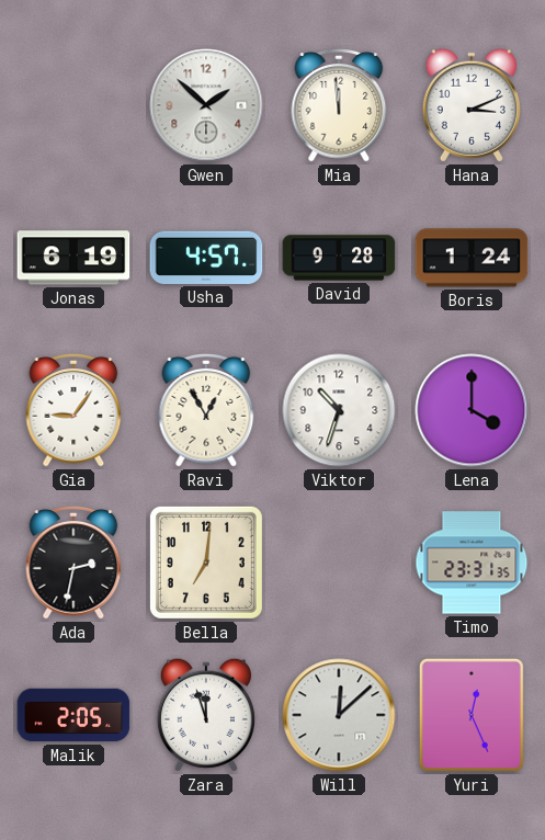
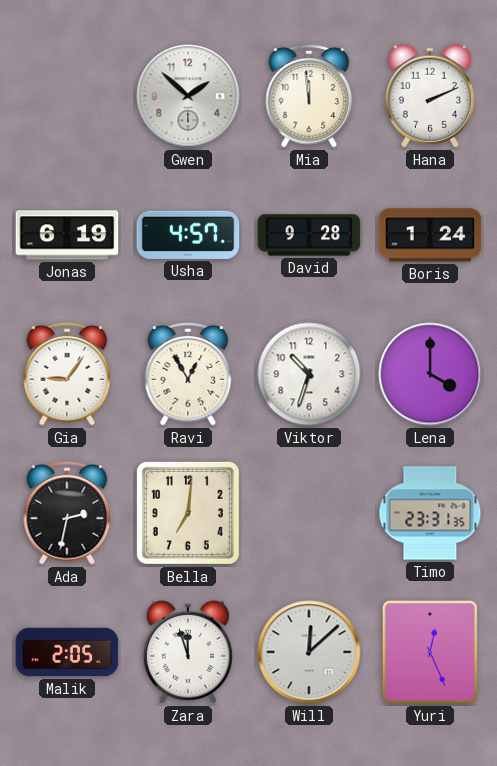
Hana: 3:11 -> 2:11 (430, 96)
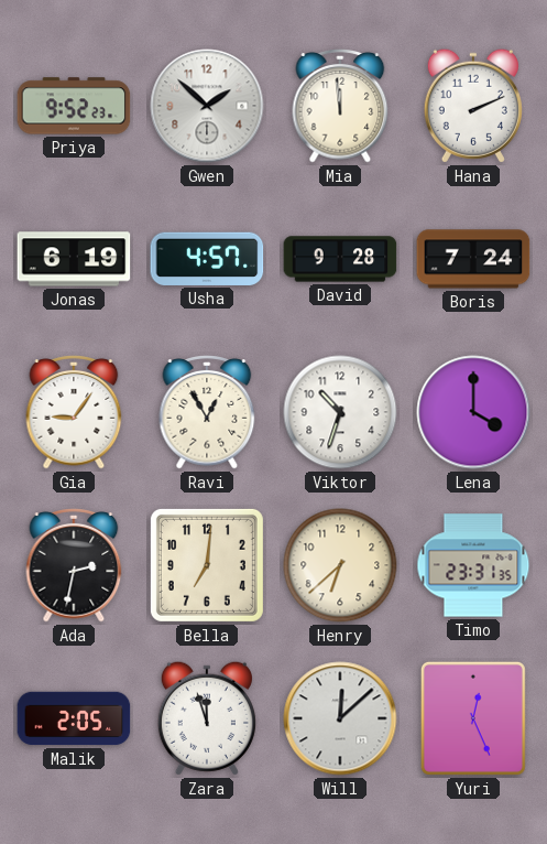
Priya: none -> 9:52 (74, 106)
Boris: 1:24 -> 7:24 (473, 259)
Henry: none -> 6:38 (340, 565)
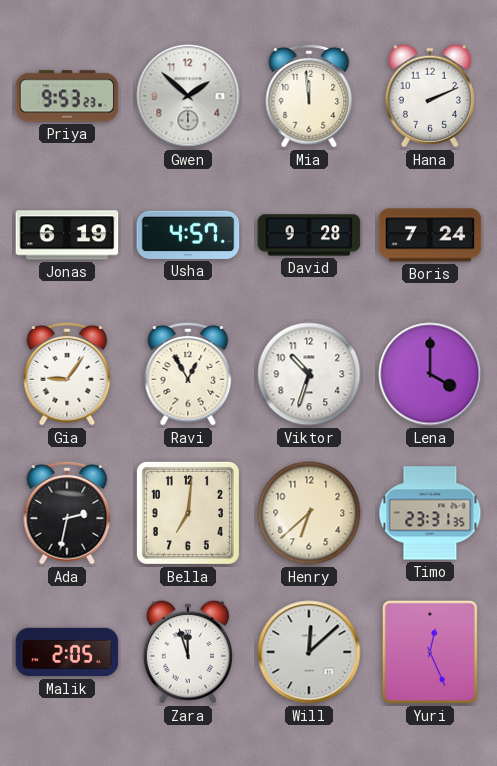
Priya: 9:52 -> 9:53 (67, 96)
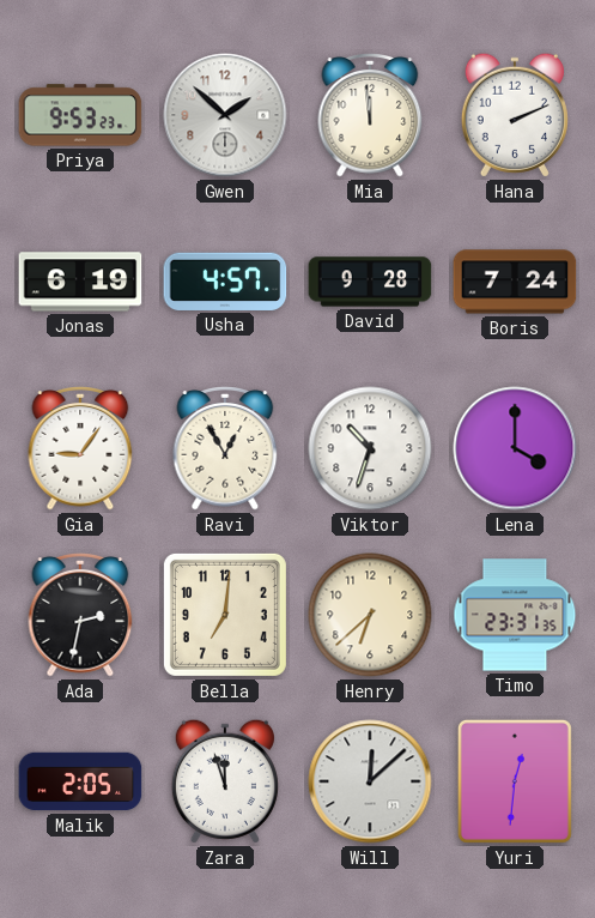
Yuri: 12:26 -> 12:31 (515, 781)
